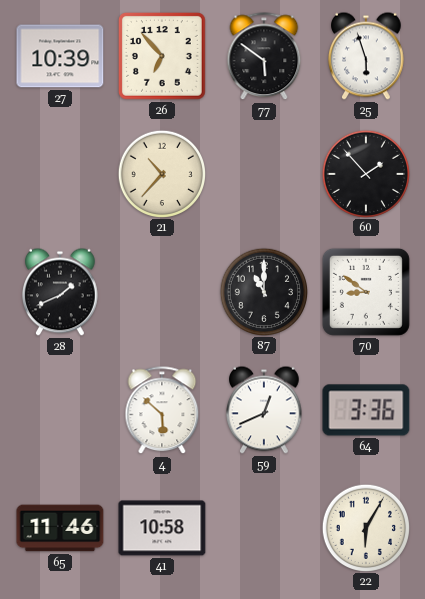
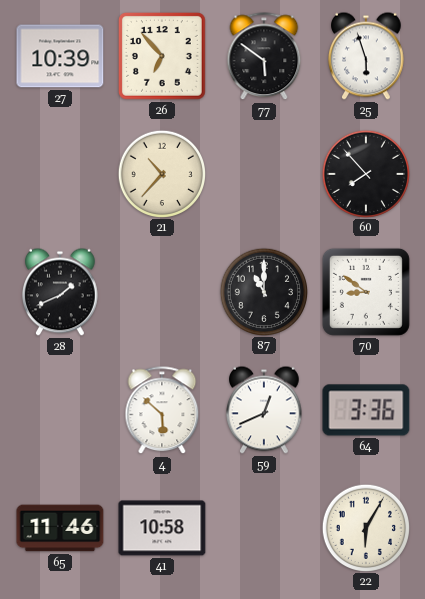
60: 1:53 -> 7:53 (365, 173)
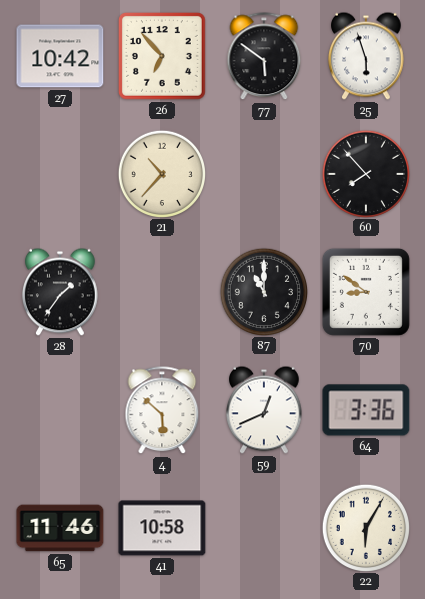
27: 10:39 -> 10:42 (60, 56)
28: 1:41 -> 1:36 (61, 292)
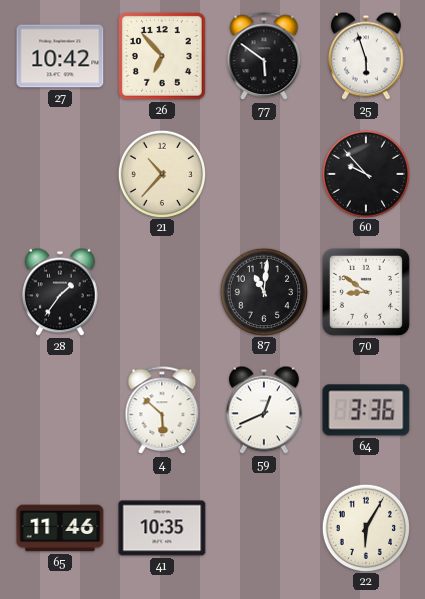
60: 7:53 -> 9:53 (365, 173)
87: 11:00 -> 11:01 (263, 291)
41: 10:58 -> 10:35 (162, 528)
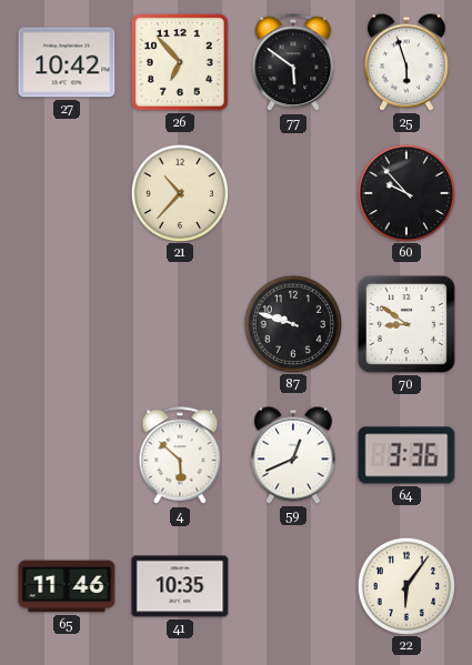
28: 1:36 -> none (61, 292)
87: 11:01 -> 9:48 (292, 323)
22: 6:05 -> 6:06 (405, 585)
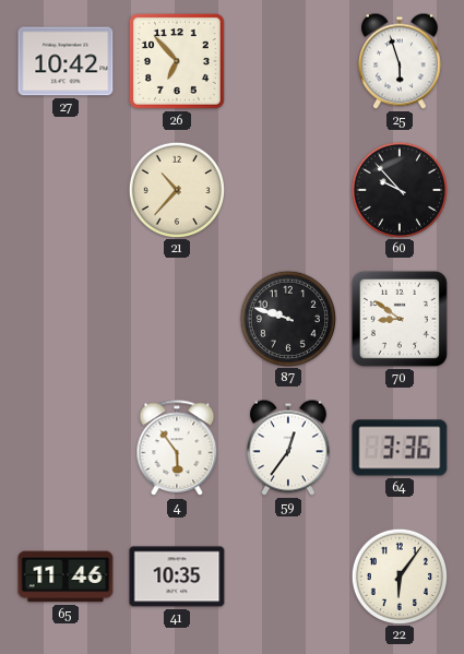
77: 5:51 -> none (293, 63)
4: 5:52 -> 5:54 (177, 449)
59: 12:41 -> 12:36 (289, 448)
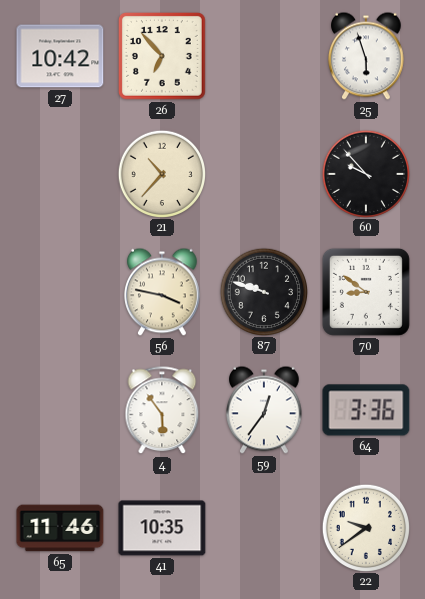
56: none -> 3:47 (163, 292)
22: 6:06 -> 9:39 (365, 527)
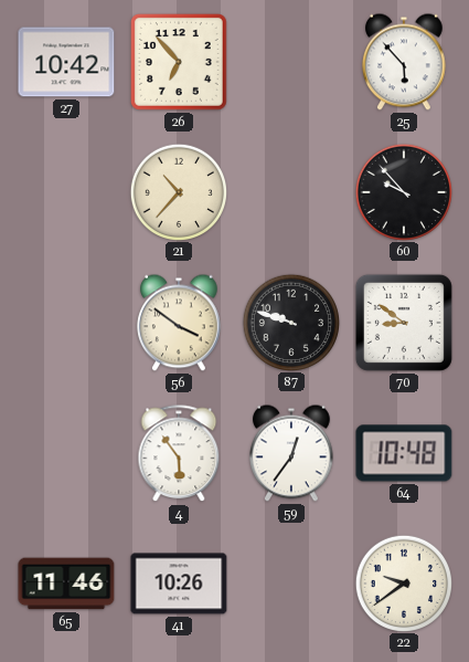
25: 5:57 -> 5:53 (405, 62)
56: 3:47 -> 3:51 (180, 323)
64: 3:36 -> 10:48 (404, 453)
41: 10:35 -> 10:26 (179, 584)
